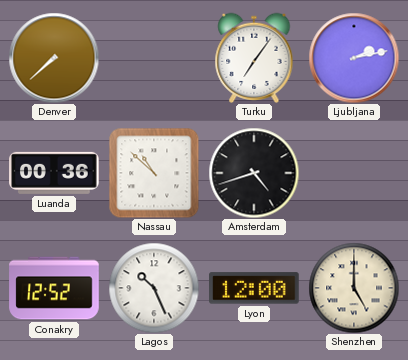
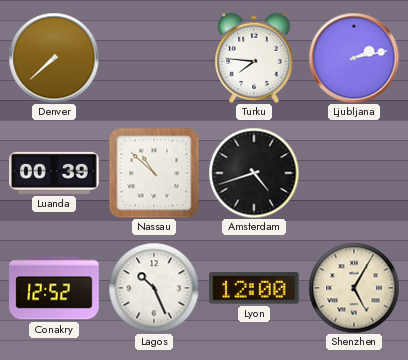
Turku: 7:06 -> 7:46 (254, 58)
Luanda: 00:36 -> 00:39 (54, 173)
Shenzhen: 5:00 -> 5:05 (354, 288)
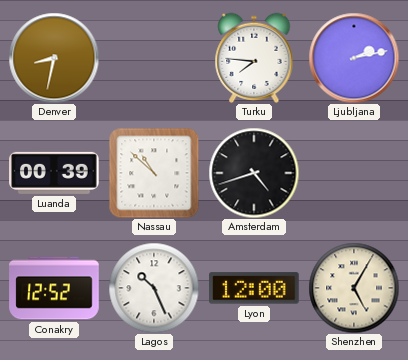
Denver: 7:38 -> 8:32 (54, 58)
